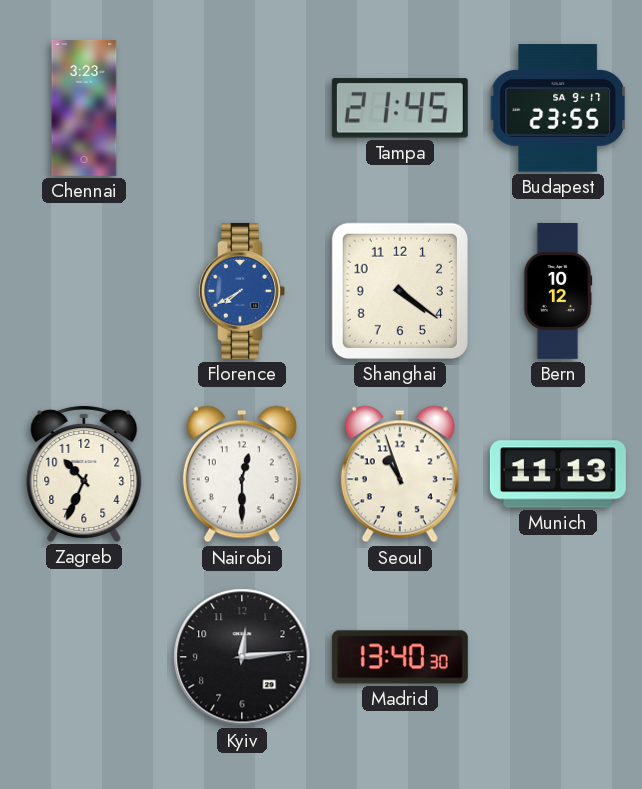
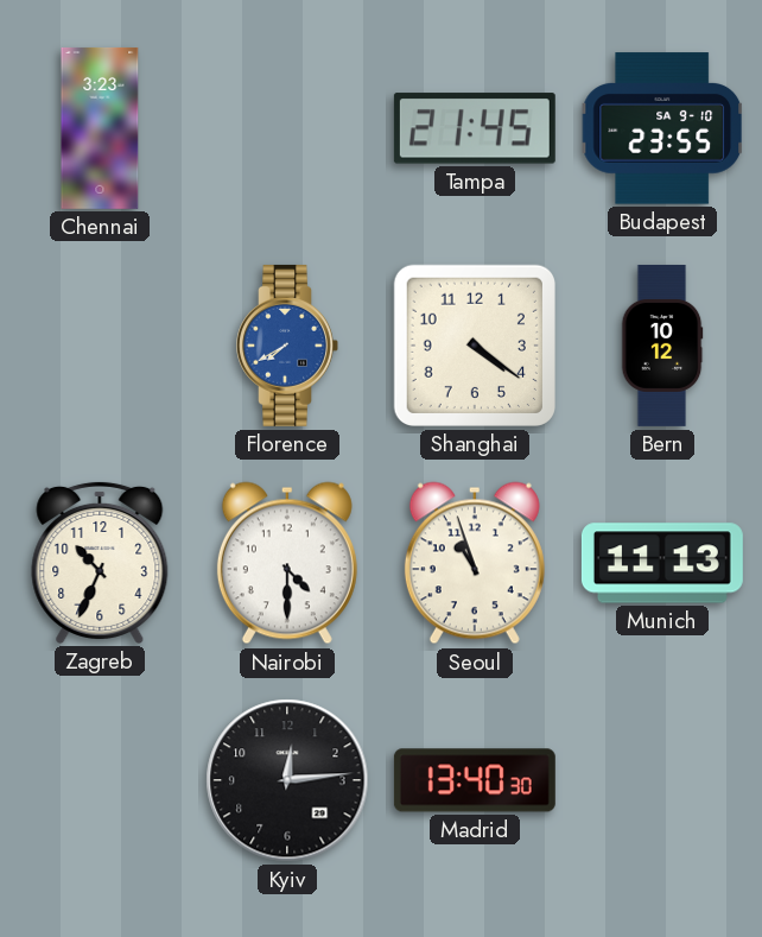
Budapest date: SA 9-17 -> SA 9-10 (661, 128)
Nairobi: 12:30 -> 4:30 (287, 563)
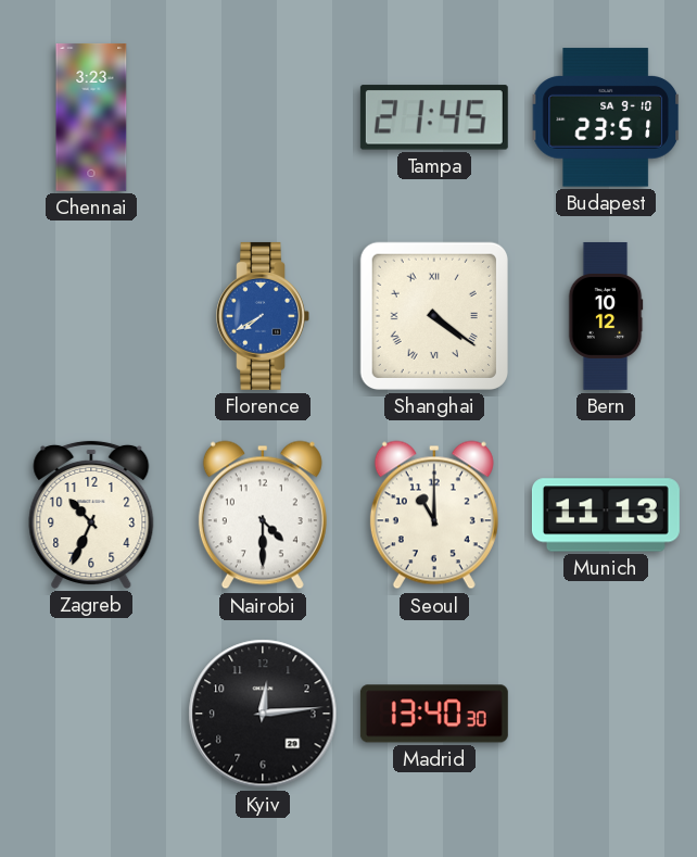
Budapest: 23:55 -> 23:51 (605, 117)
Shanghai numerals: Arabic -> Roman (434, 316)
Seoul: 10:57 -> 11:00 (434, 515)
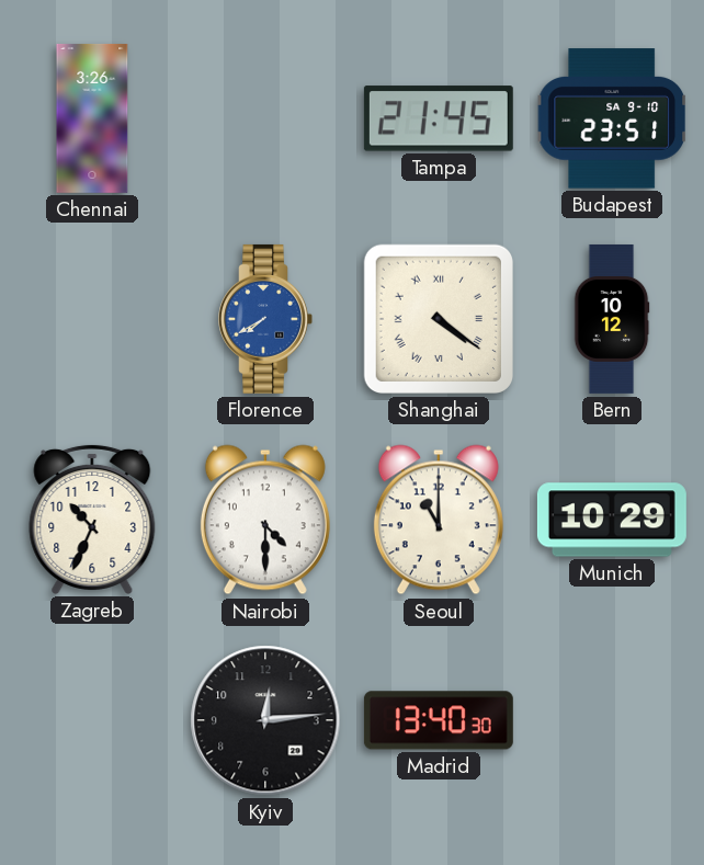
Chennai: 3:23 -> 3:26 (92, 118)
Munich: 11:13 -> 10:29 (612, 520)
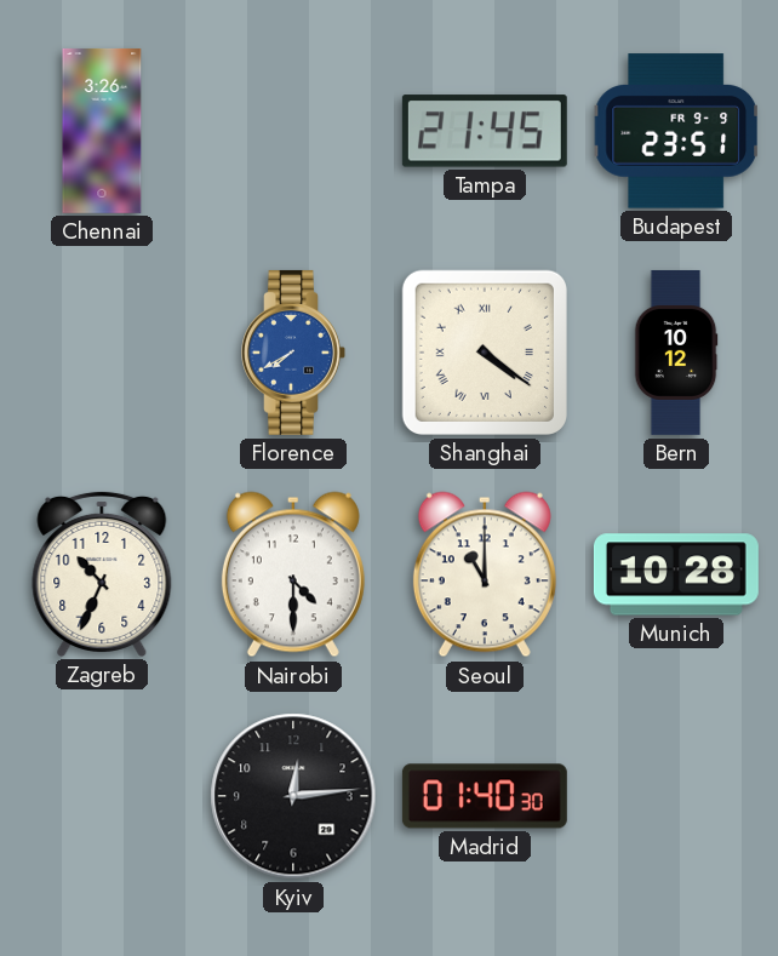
Budapest date: SA 9-10 -> FR 9-9 (675, 131)
Munich: 10:29 -> 10:28 (676, 574)
Madrid: 13:40 -> 01:40 (485, 796)
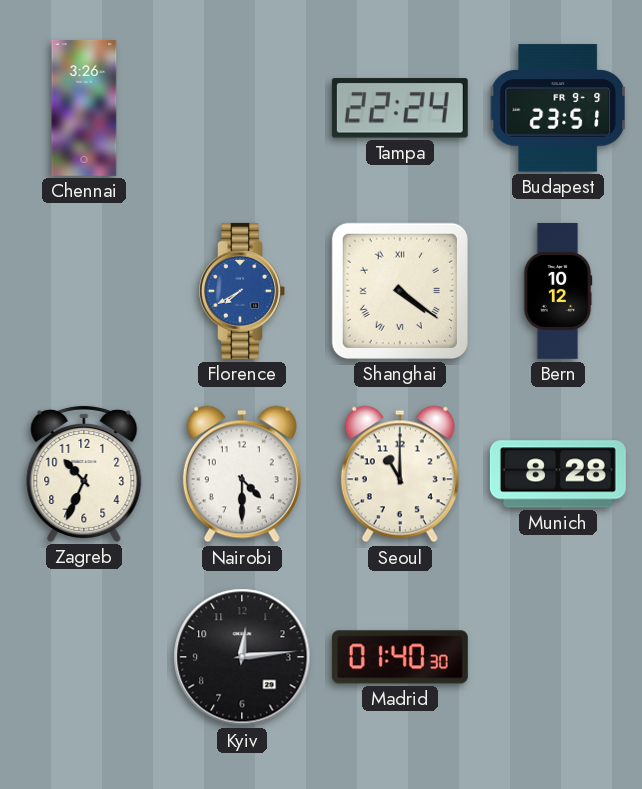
Tampa: 21:45 -> 22:24 (400, 108)
Munich: 10:28 -> 8:28 (558, 474)
